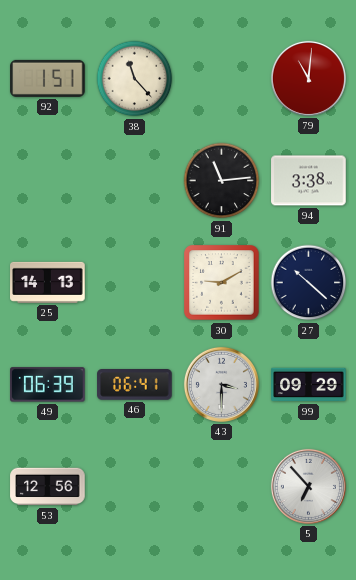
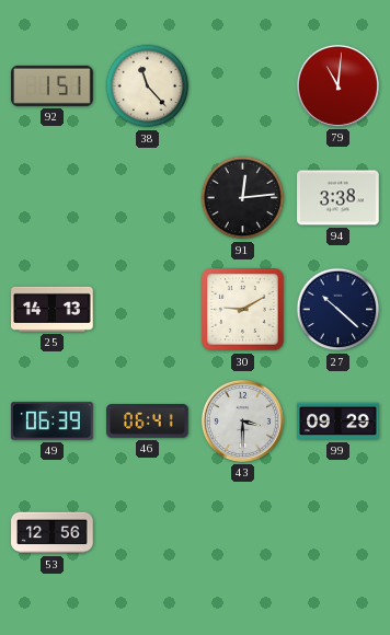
91: 11:14 -> 12:14 (243, 198)
5: 6:53 -> none (308, 486)
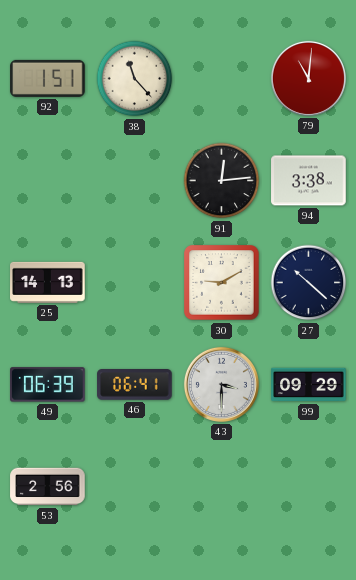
53: 12:56 -> 2:56 (48, 487)
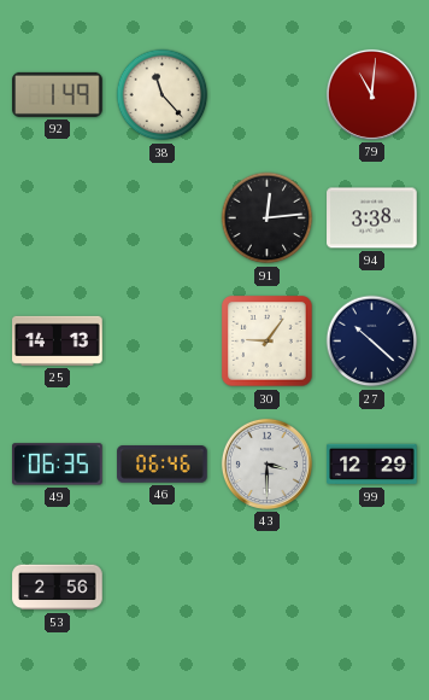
92: 1:51 -> 1:49 (58, 94)
30: 9:10 -> 9:06 (268, 342)
49: 06:39 -> 06:35 (58, 465)
46: 06:41 -> 06:46 (163, 465)
99: 09:29 -> 12:29 (372, 465)
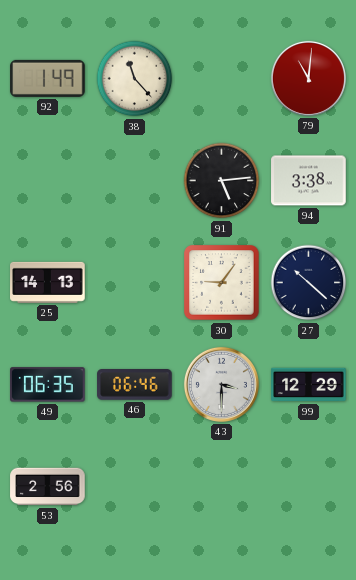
91: 12:14 -> 5:14 (222, 181)
